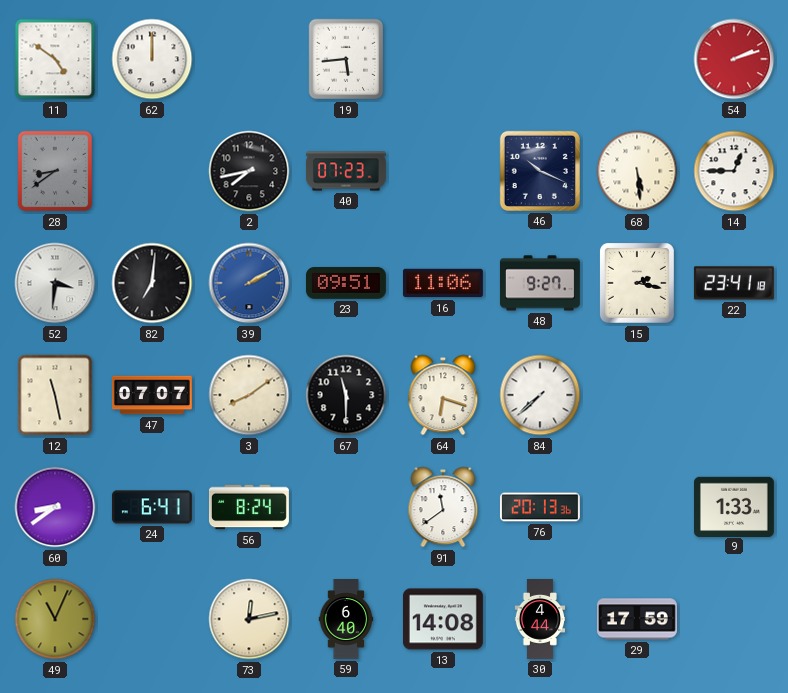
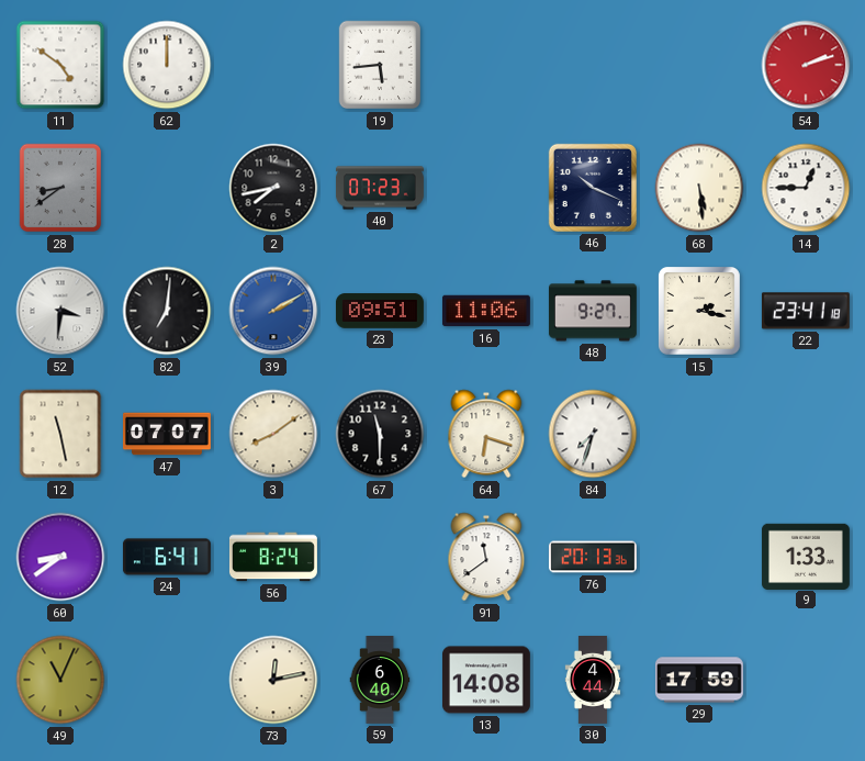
84: 7:38 -> 7:33 (593, 434)
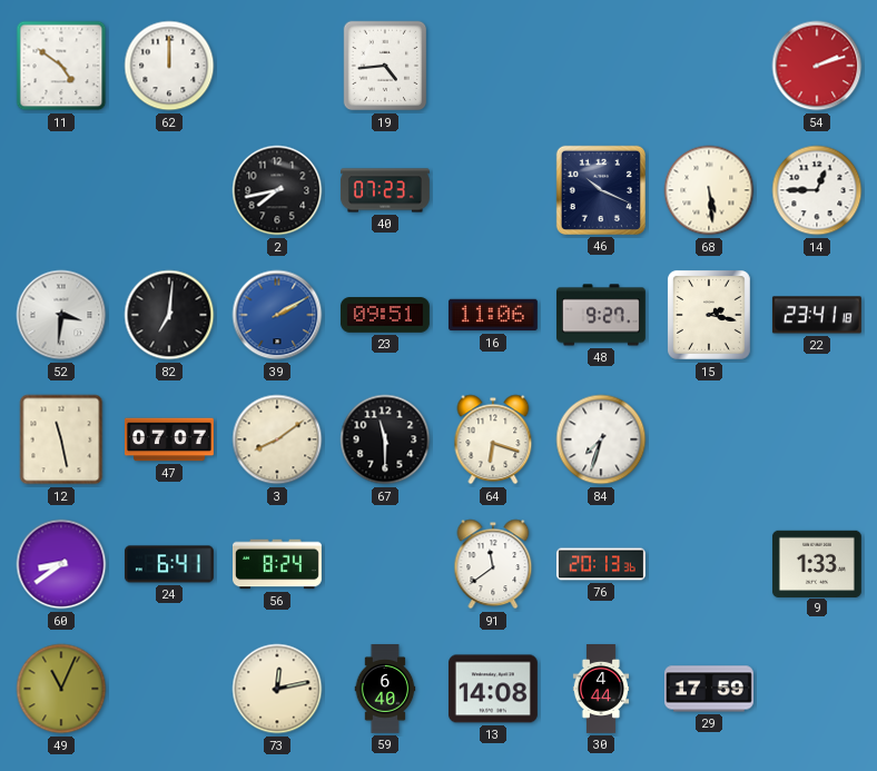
19: 5:44 -> 4:44 (385, 66)
28: 8:39 -> none (60, 188)
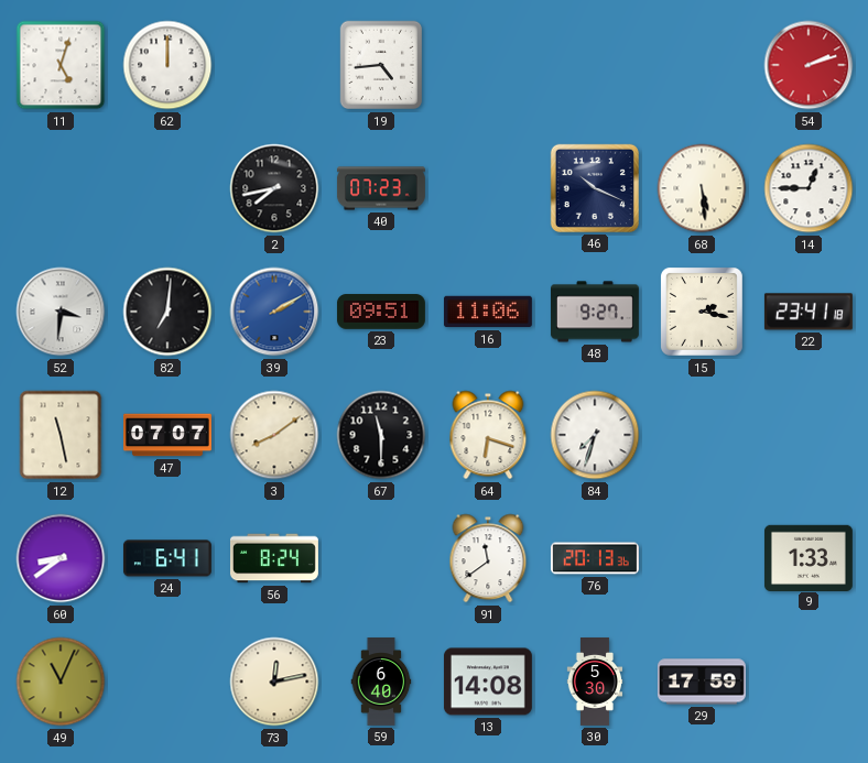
11: 4:51 -> 5:03 (61, 65)
30: 4:44 -> 5:30 (595, 683)
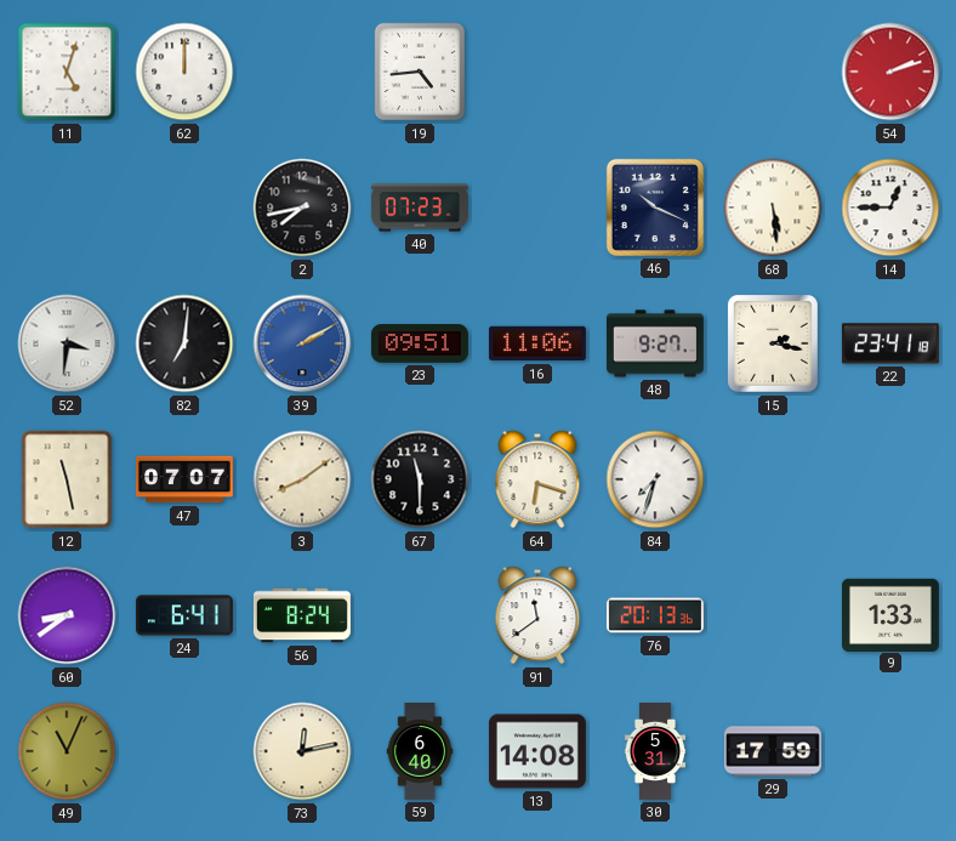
30: 5:30 -> 5:31 (655, 752)
